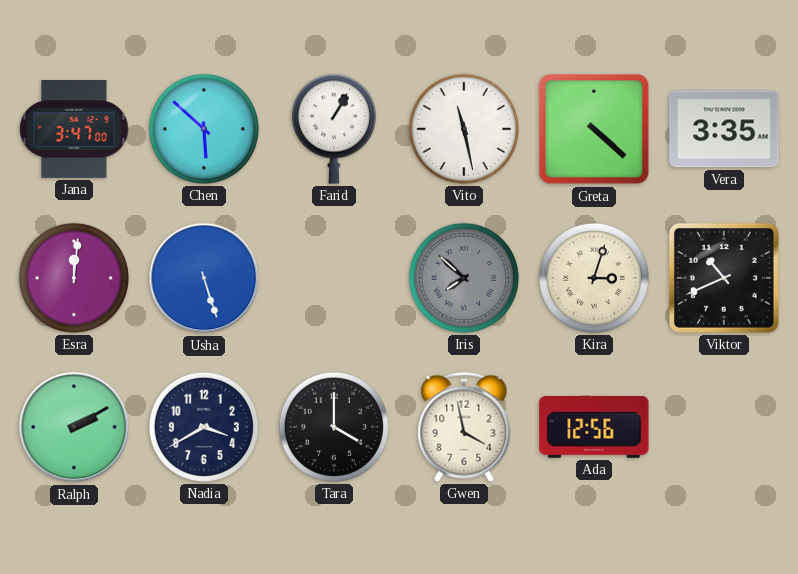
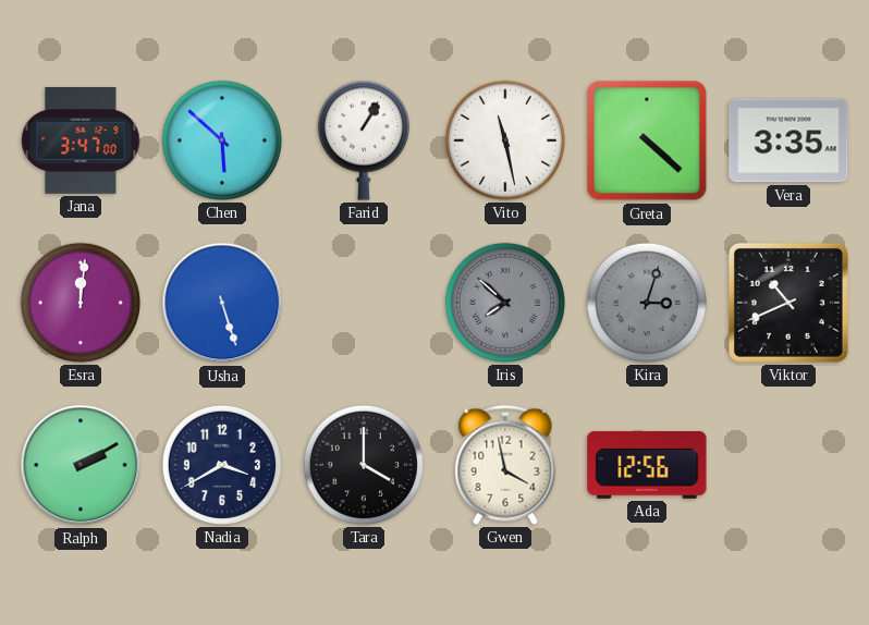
Kira dial: cream -> grey (647, 303)
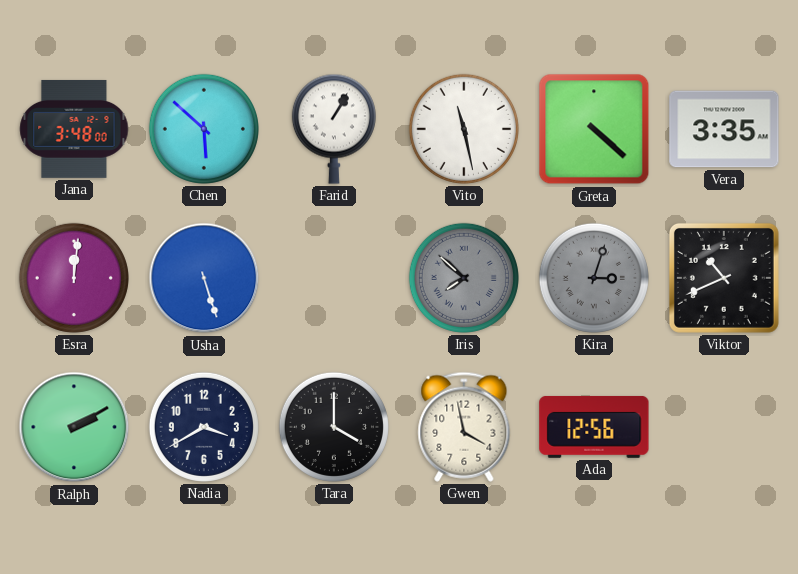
Jana: 3:47 -> 3:48 (74, 129)
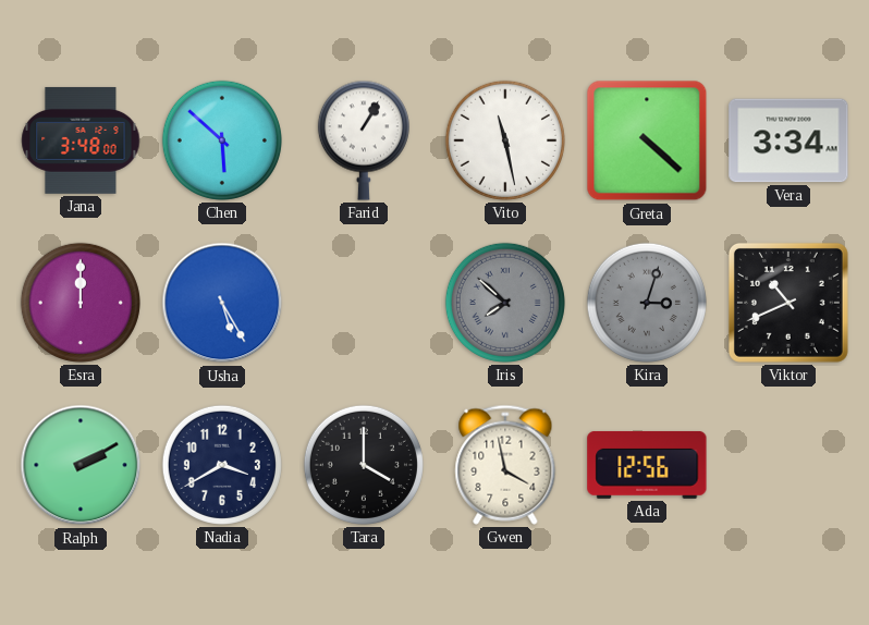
Vera: 3:35 -> 3:34 (788, 140)
Esra: 12:01 -> 12:00 (81, 303)
Usha: 5:27 -> 5:25 (222, 303)
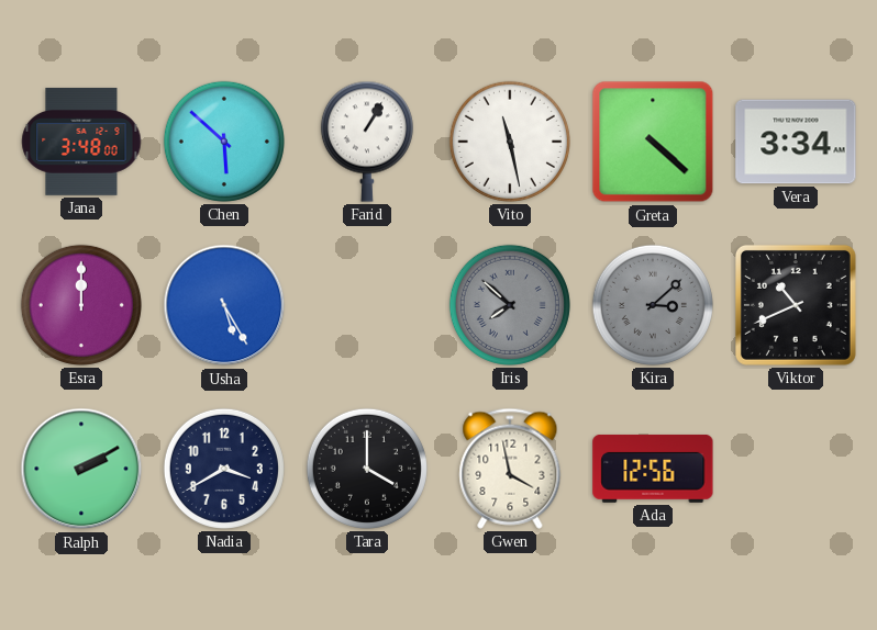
Kira: 3:03 -> 3:08 (653, 305)
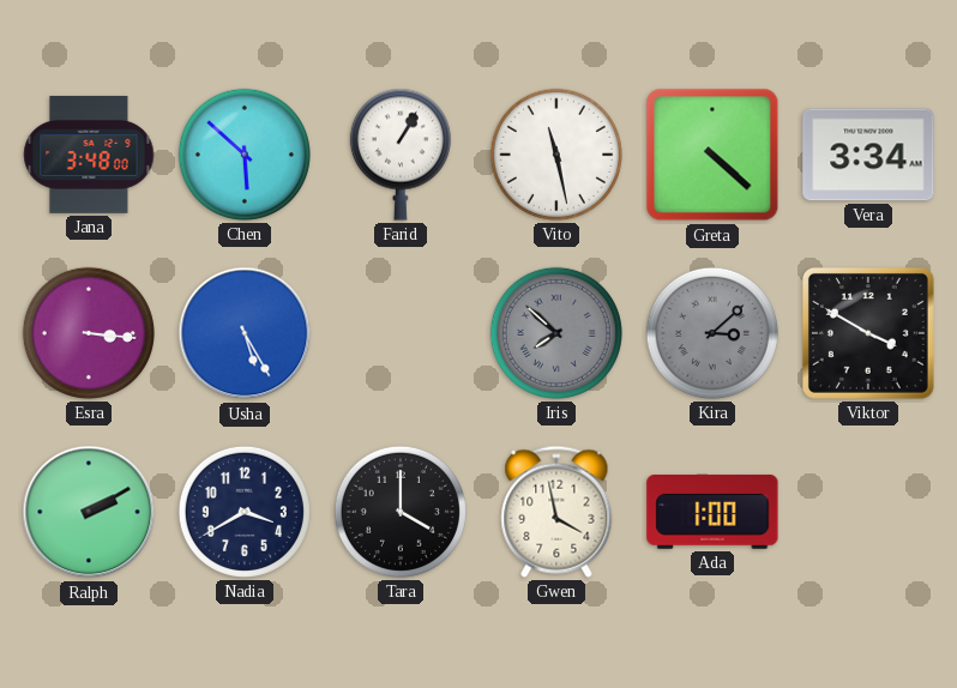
Esra: 12:00 -> 3:16 (89, 333)
Viktor: 10:41 -> 3:50 (868, 333)
Ada: 12:56 -> 1:00 (712, 512)
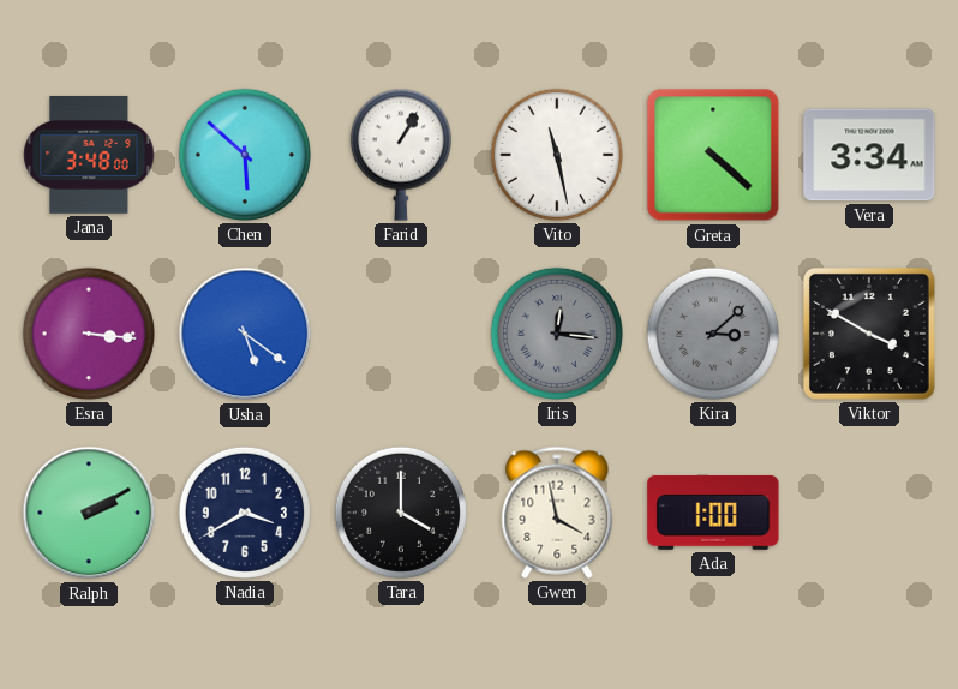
Usha: 5:25 -> 5:21 (245, 334)
Iris: 7:52 -> 12:16 (557, 334)
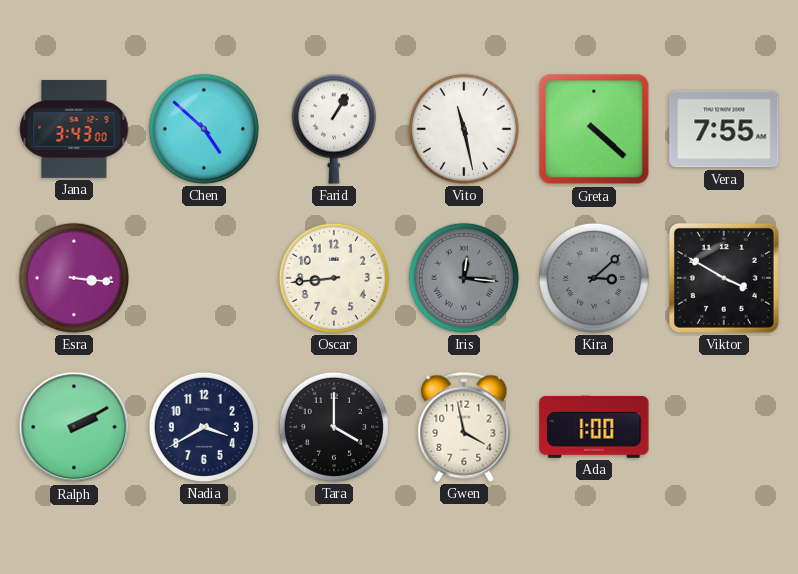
Jana: 3:48 -> 3:43 (74, 129)
Chen: 5:52 -> 4:52 (204, 129)
Vera: 3:34 -> 7:55 (724, 129)
Usha: 5:21 -> none (245, 334)
Oscar: none -> 8:44 (334, 278)
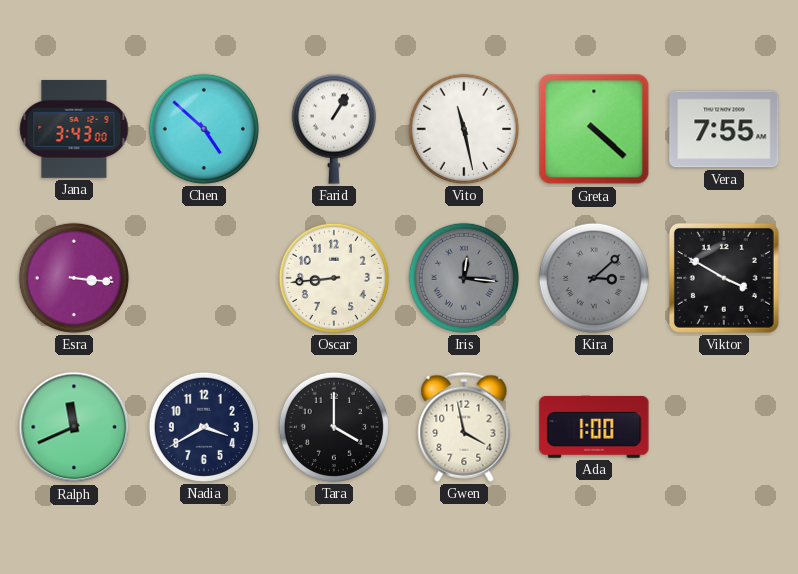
Ralph: 2:10 -> 11:41 (74, 427)
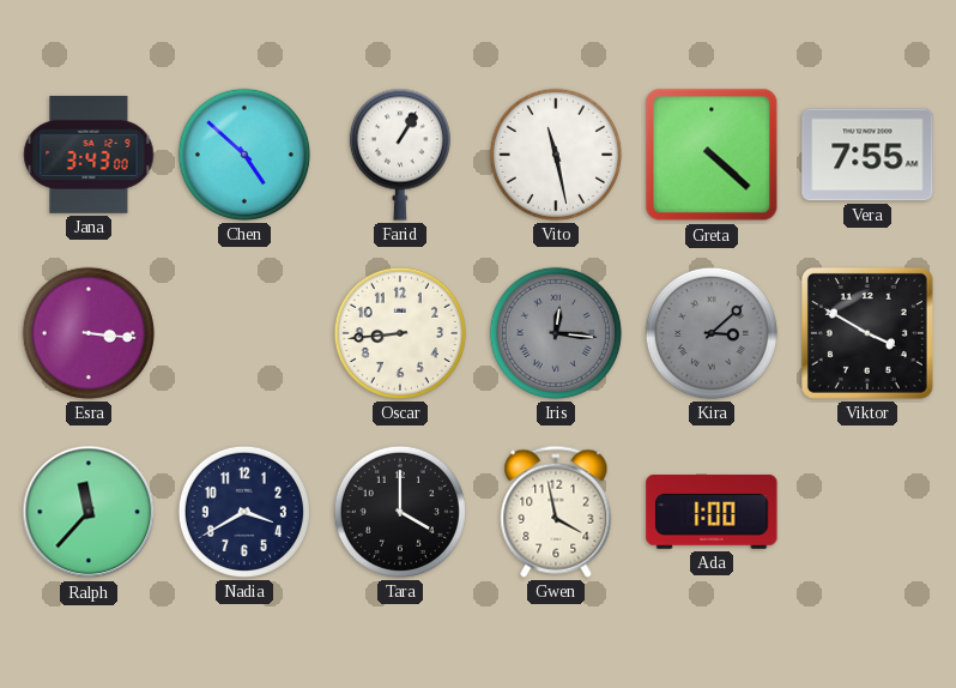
Ralph: 11:41 -> 11:37 (89, 512)
